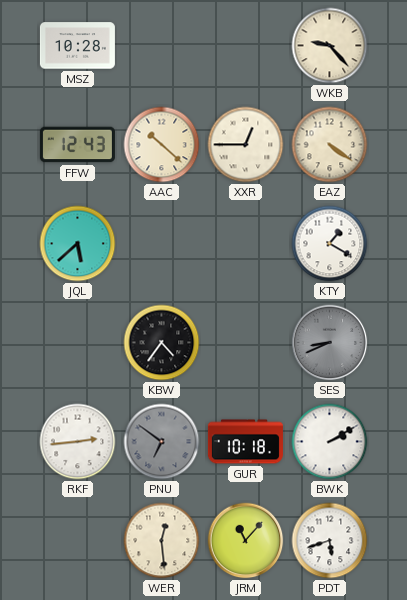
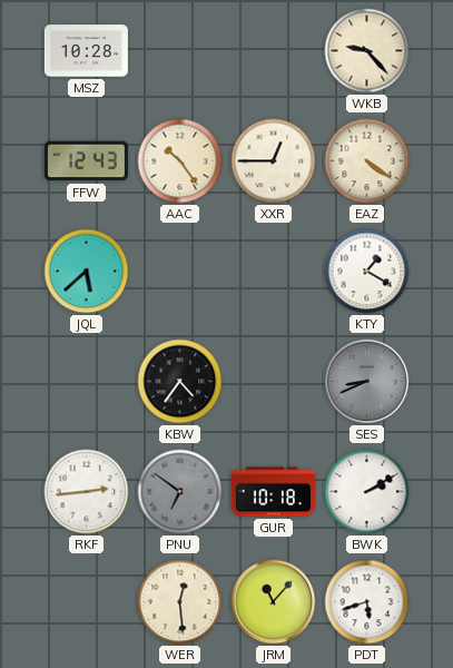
AAC: 10:22 -> 10:24 (180, 161)
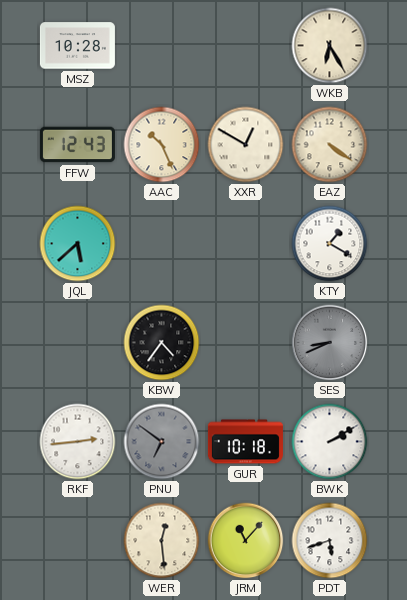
WKB: 9:23 -> 6:25 (330, 46)
AAC: 10:24 -> 10:26 (162, 145)
XXR: 12:45 -> 12:50 (246, 145)
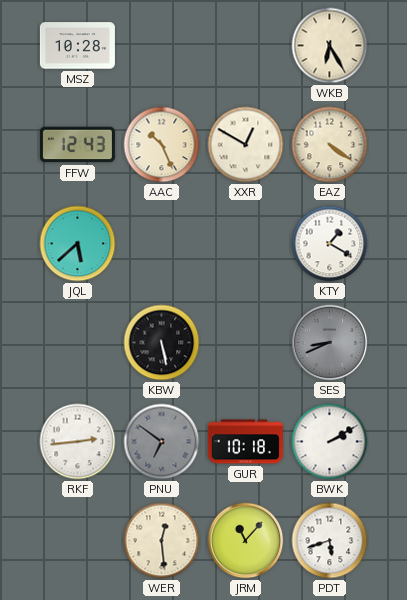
KBW: 4:36 -> 5:28 (162, 343)
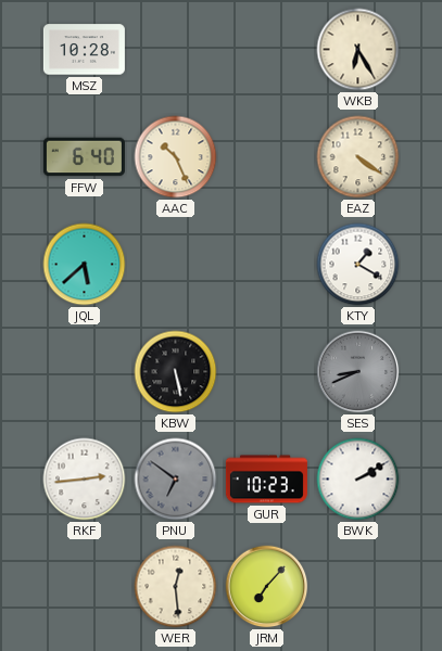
FFW: 12:43 -> 6:40 (84, 157)
XXR: 12:50 -> none (246, 145)
GUR: 10:18 -> 10:23 (266, 480)
JRM: 11:07 -> 7:07 (267, 587)
PDT: 5:42 -> none (330, 541)
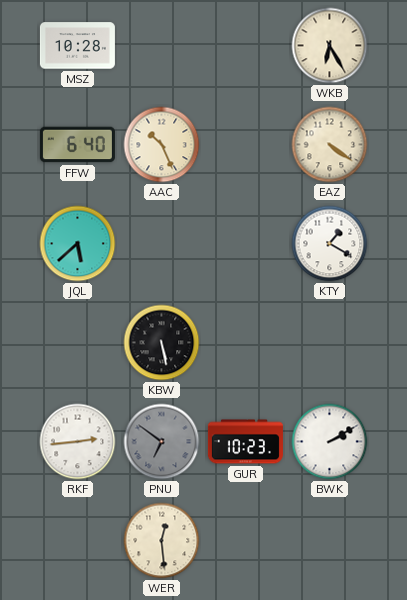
SES: 8:41 -> none (358, 372)
JRM: 7:07 -> none (267, 587)
